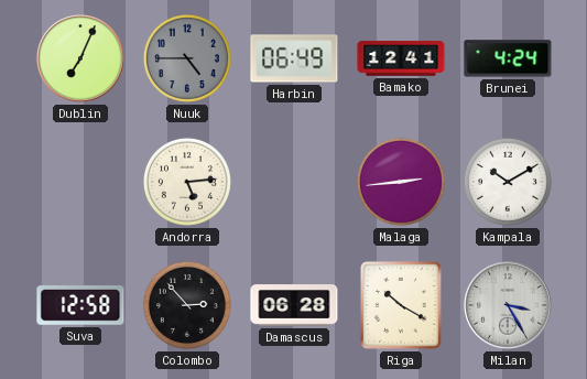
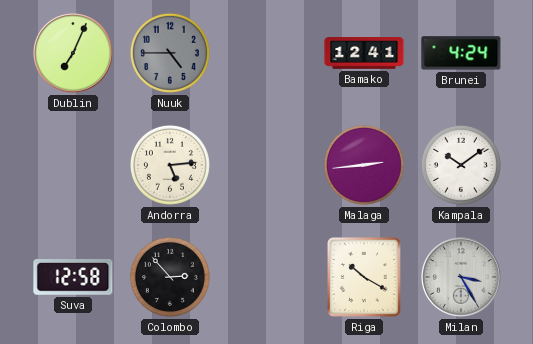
Harbin: 06:49 -> none (294, 58)
Kampala: 10:10 -> 10:09 (461, 165)
Damascus: 06:28 -> none (294, 305)
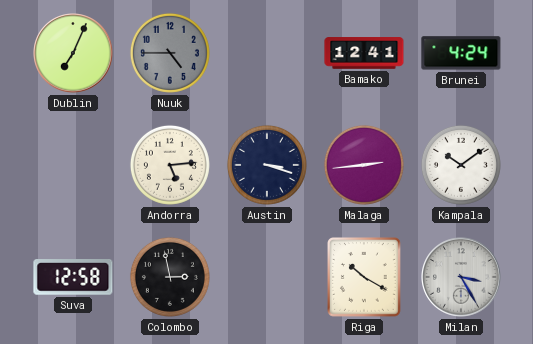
Austin: none -> 3:18 (267, 165)
Colombo: 2:53 -> 2:58 (170, 277)
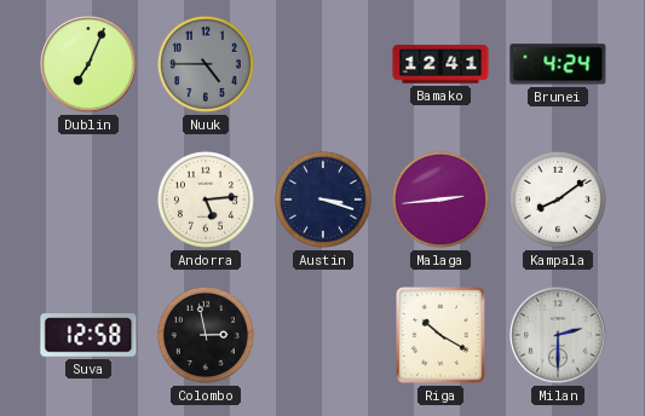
Kampala: 10:09 -> 8:09 (558, 200)
Milan: 3:25 -> 2:30 (558, 335)
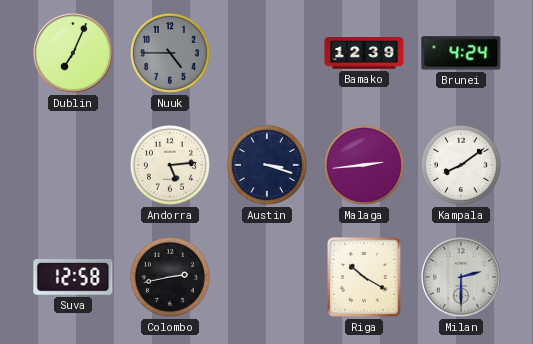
Bamako: 12:41 -> 12:39 (364, 53)
Colombo: 2:58 -> 2:43 (170, 277)
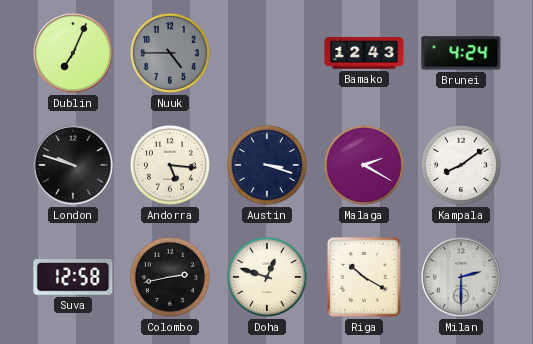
Bamako: 12:39 -> 12:43 (364, 53)
London: none -> 9:48 (73, 165)
Andorra: 5:14 -> 5:16 (170, 165)
Malaga: 2:44 -> 2:20 (364, 165)
Doha: none -> 12:48 (267, 277)
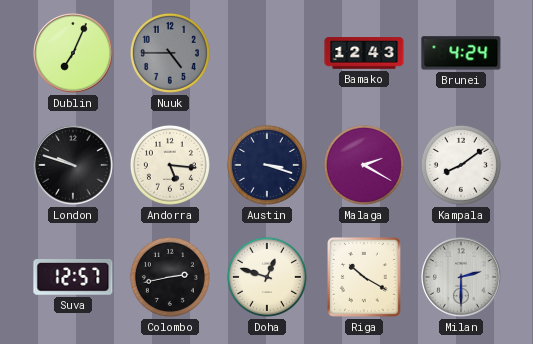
Suva: 12:58 -> 12:57 (73, 278)
